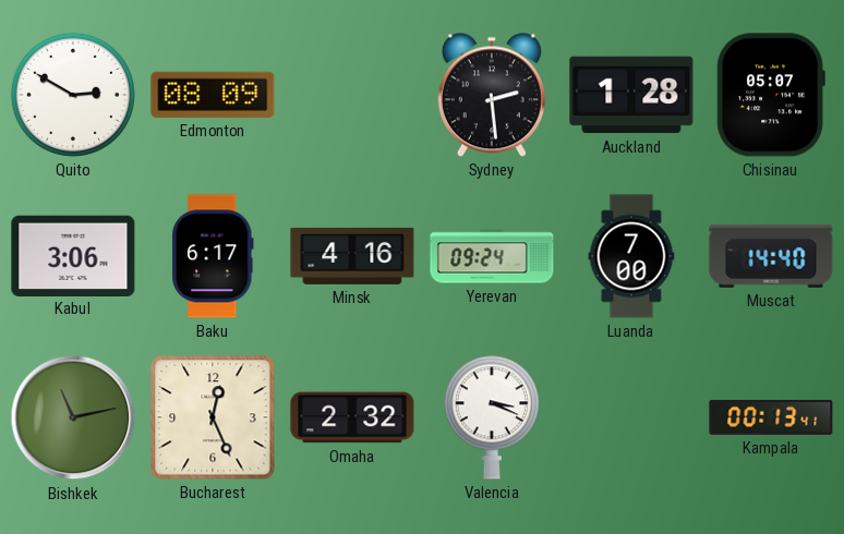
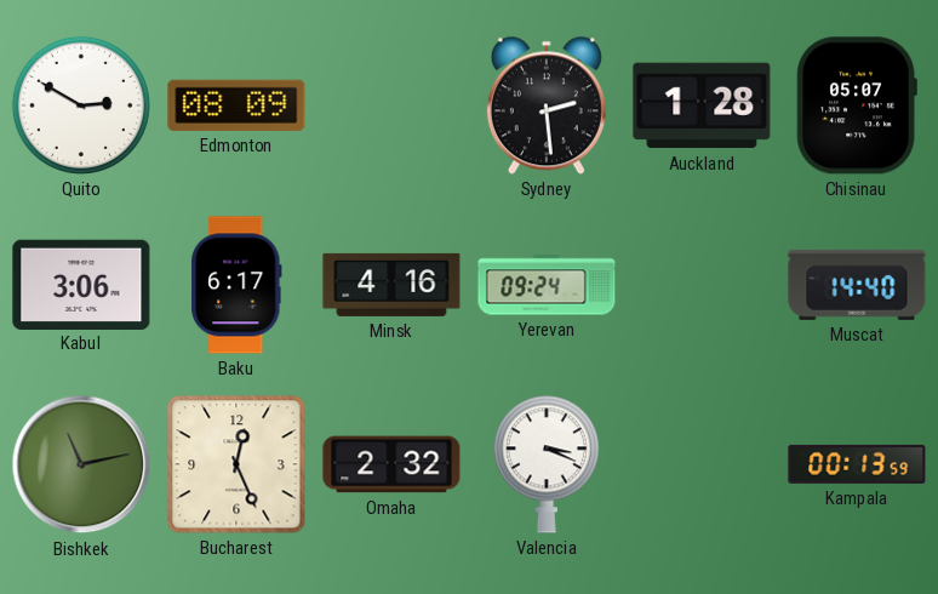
Luanda: 7:00 -> none (631, 256)
Kampala: 00:13:41 -> 00:13:59 (857, 464)
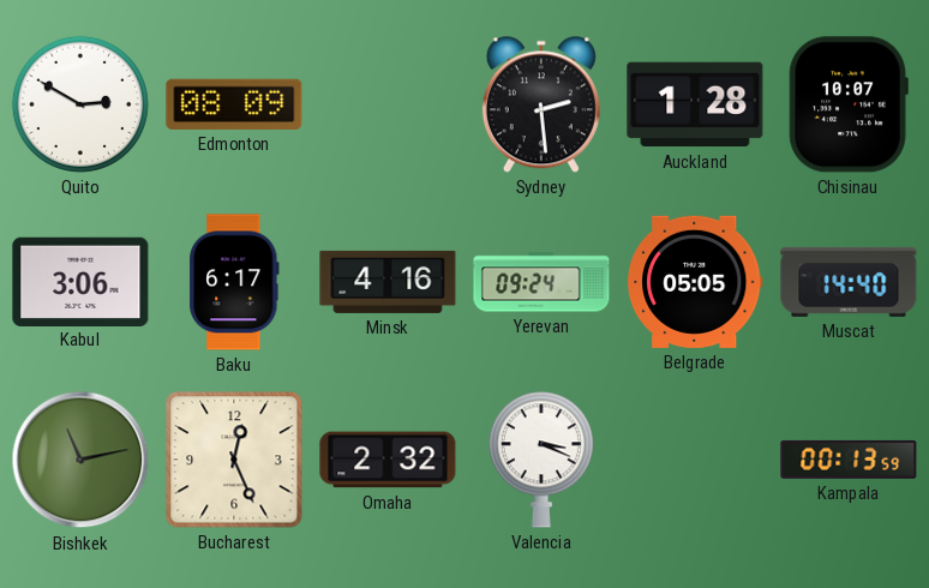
Chisinau: 05:07 -> 10:07 (849, 104)
Belgrade: none -> 05:05 (696, 282)
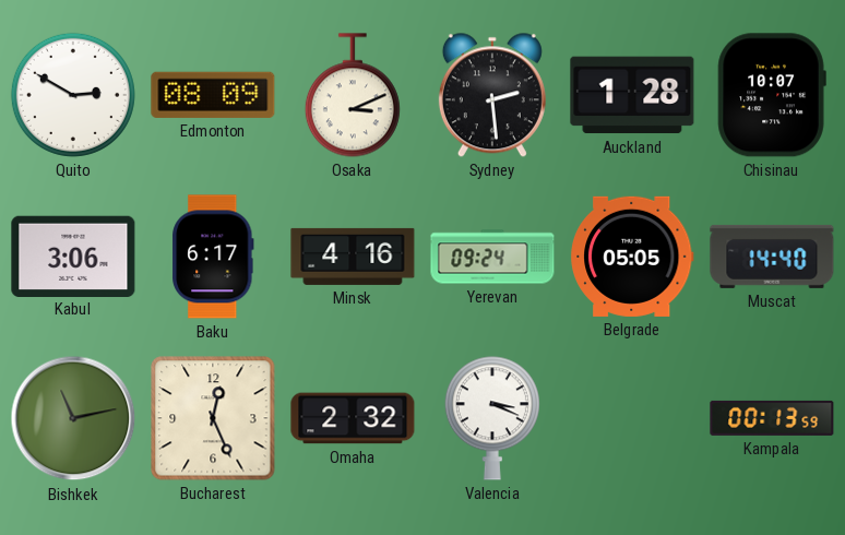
Osaka: none -> 3:11 (353, 95)
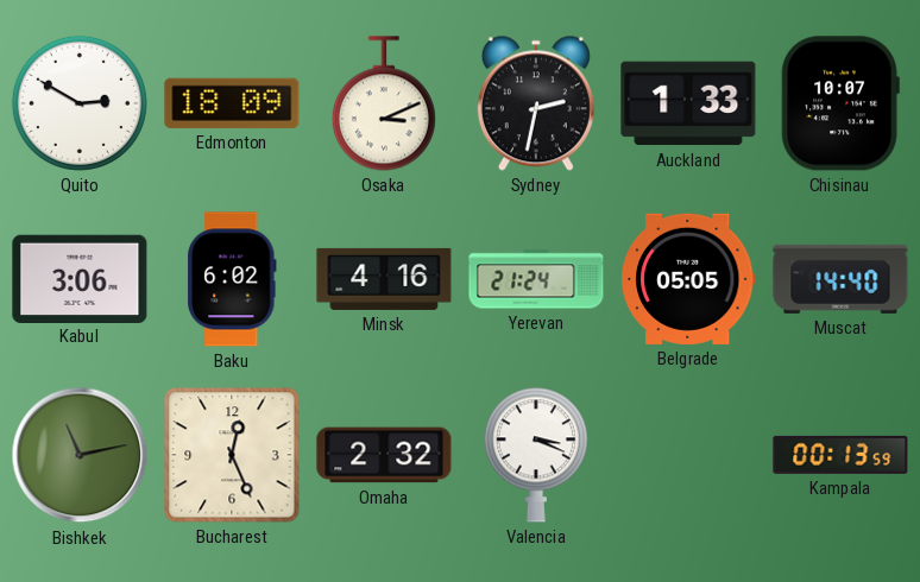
Edmonton: 08:09 -> 18:09 (232, 103)
Sydney: 2:29 -> 2:32 (536, 103)
Auckland: 1:28 -> 1:33 (688, 103)
Baku: 6:17 -> 6:02 (232, 279)
Yerevan: 09:24 -> 21:24 (536, 279)
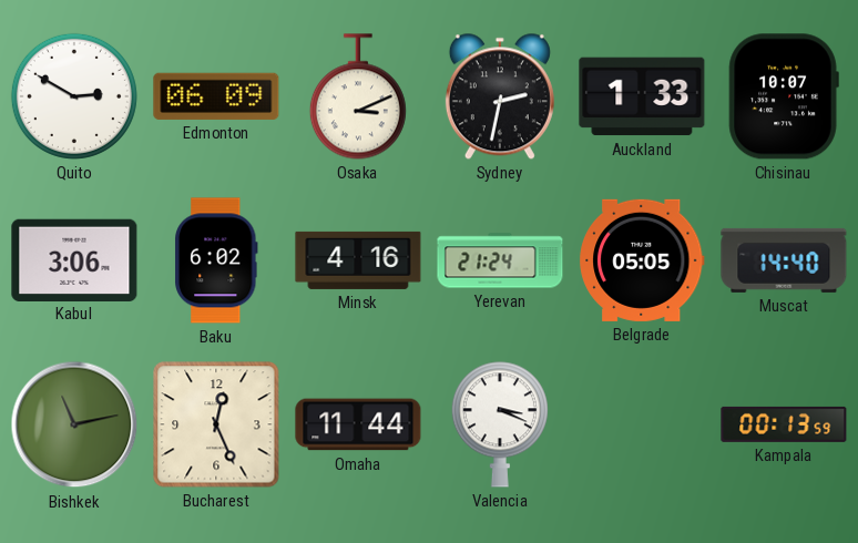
Edmonton: 18:09 -> 06:09 (216, 96)
Omaha: 2:32 -> 11:44 (358, 424)
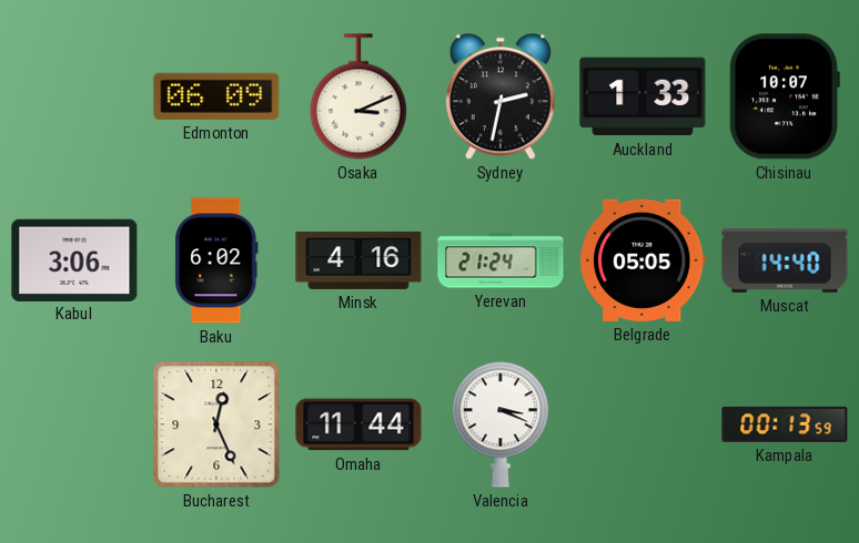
Quito: 2:50 -> none (74, 96)
Bishkek: 11:13 -> none (74, 424)
